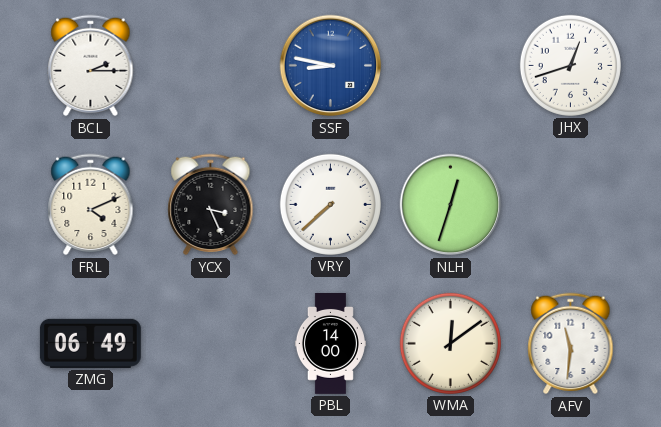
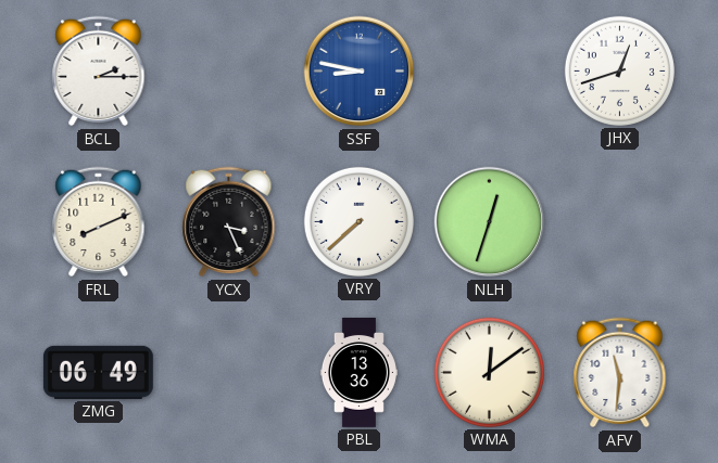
FRL: 4:11 -> 8:11 (99, 222)
PBL: 14:00 -> 13:36 (358, 373)
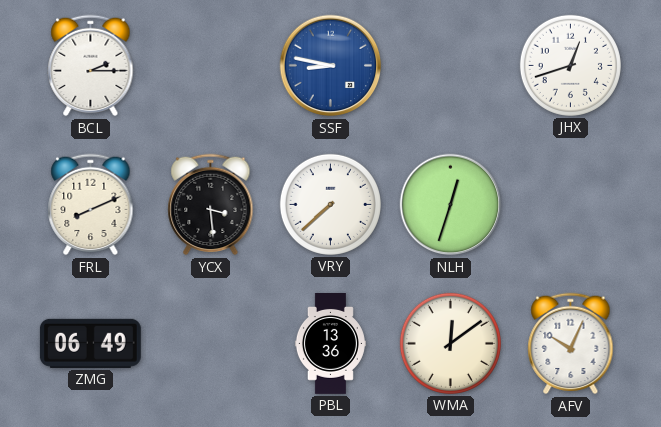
YCX: 3:26 -> 3:29 (211, 205)
AFV: 11:31 -> 10:04 (571, 344)
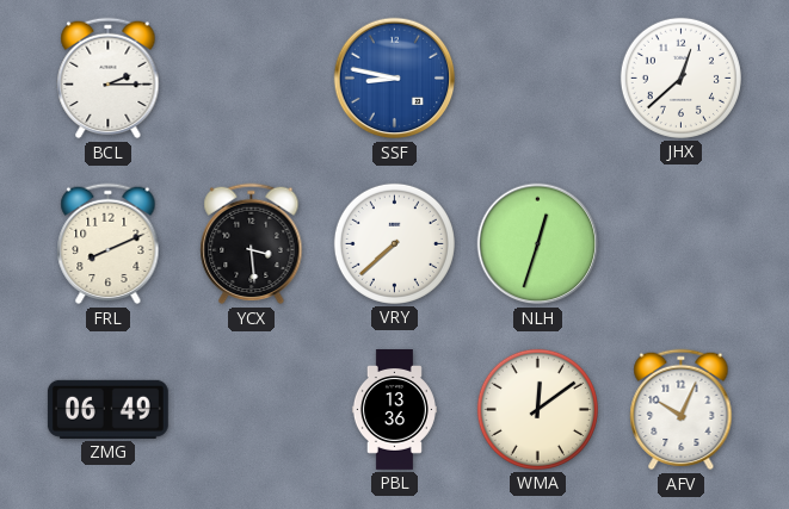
JHX: 12:42 -> 12:38 (680, 77)
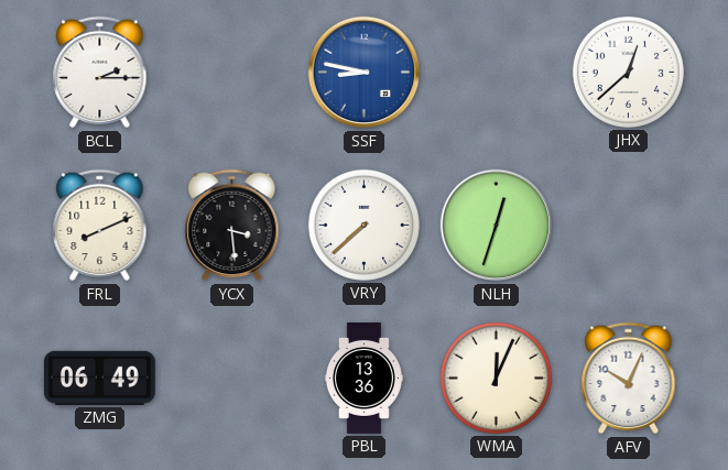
WMA: 12:09 -> 12:04 (496, 378)
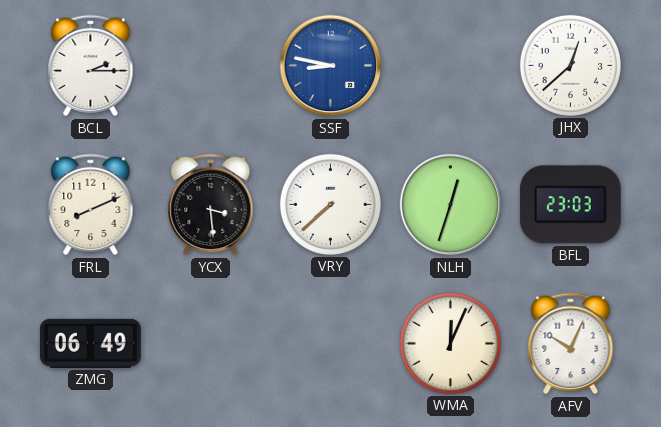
BFL: none -> 23:03 (570, 205)
PBL: 13:36 -> none (363, 379)
